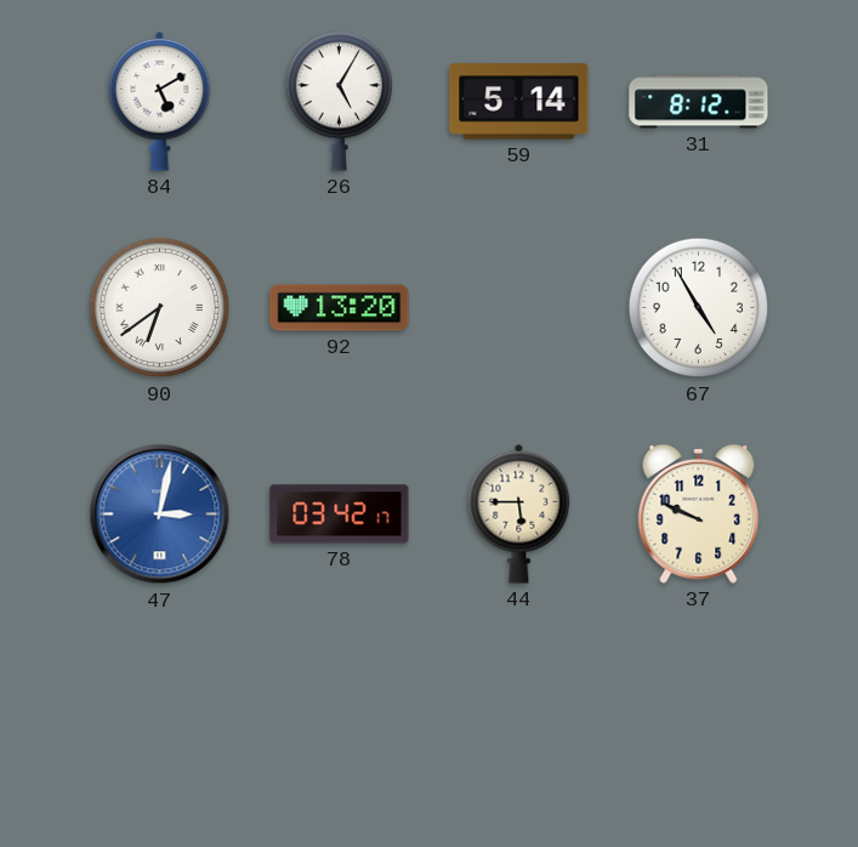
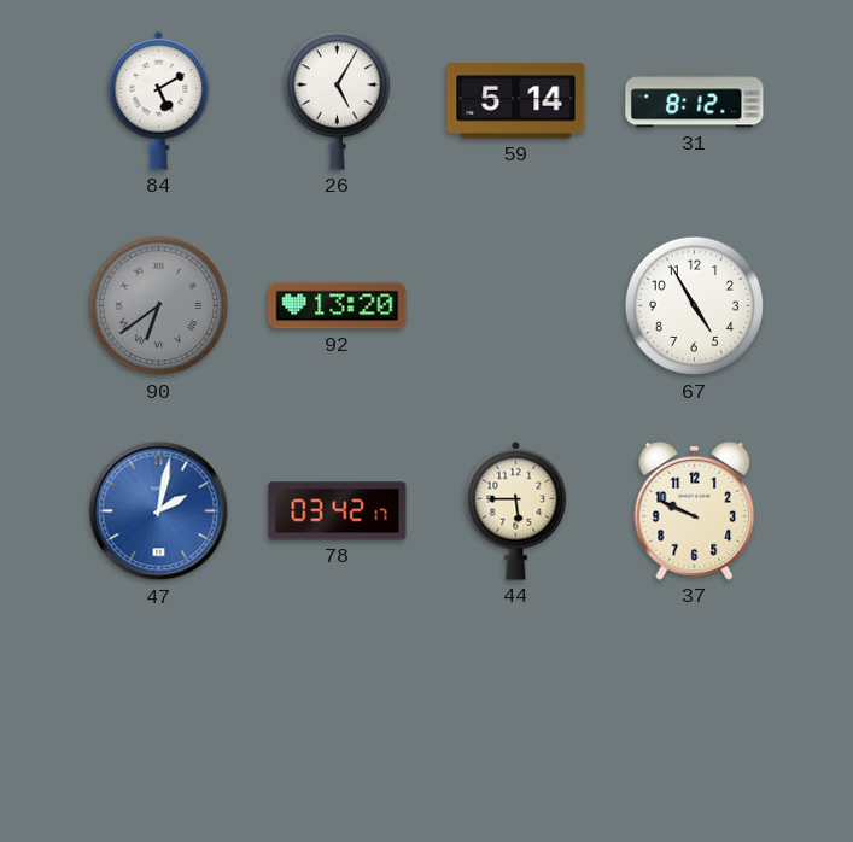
90 dial: white -> grey (159, 306)
47: 3:02 -> 2:02 (159, 511)
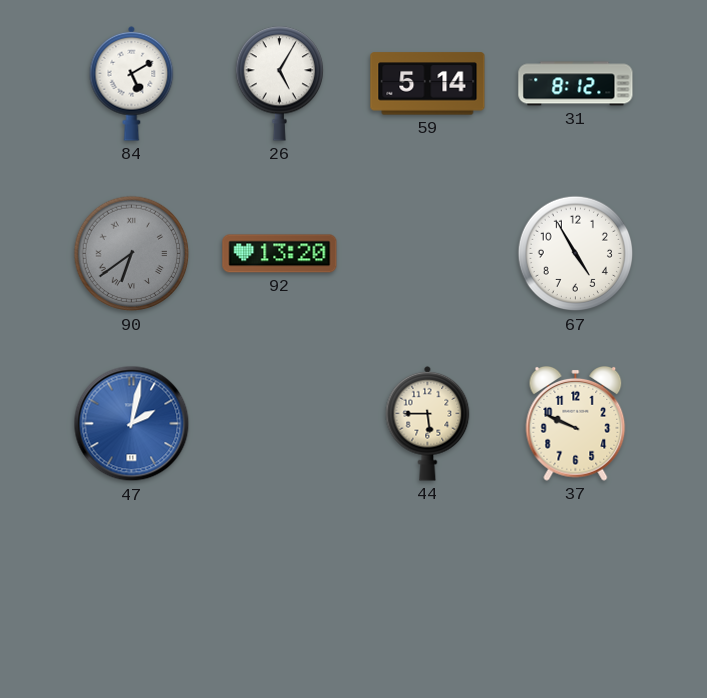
78: 03:42 -> none (338, 511)
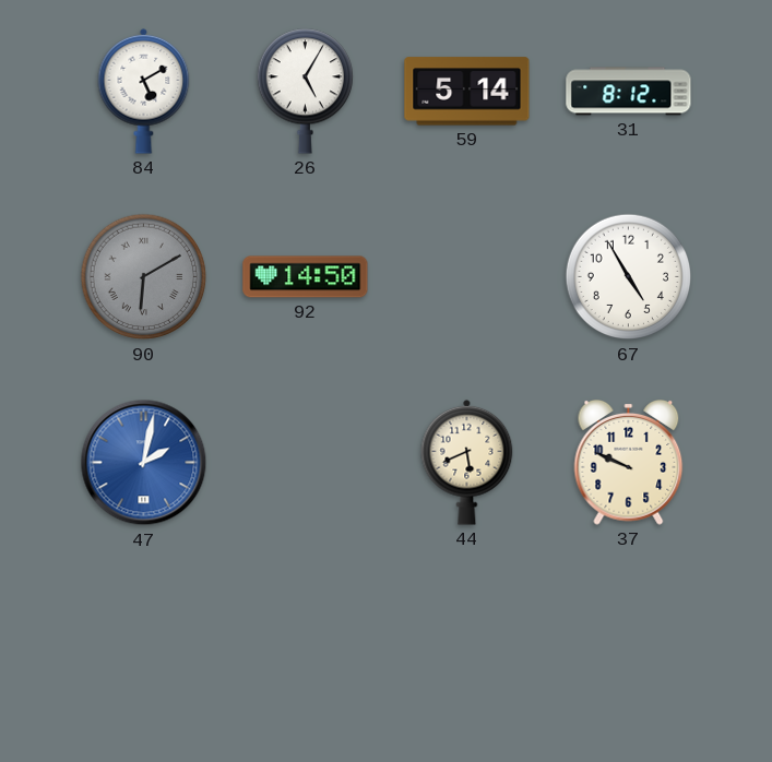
90: 6:39 -> 6:10 (144, 277)
92: 13:20 -> 14:50 (306, 277)
44: 5:45 -> 5:41 (467, 462)
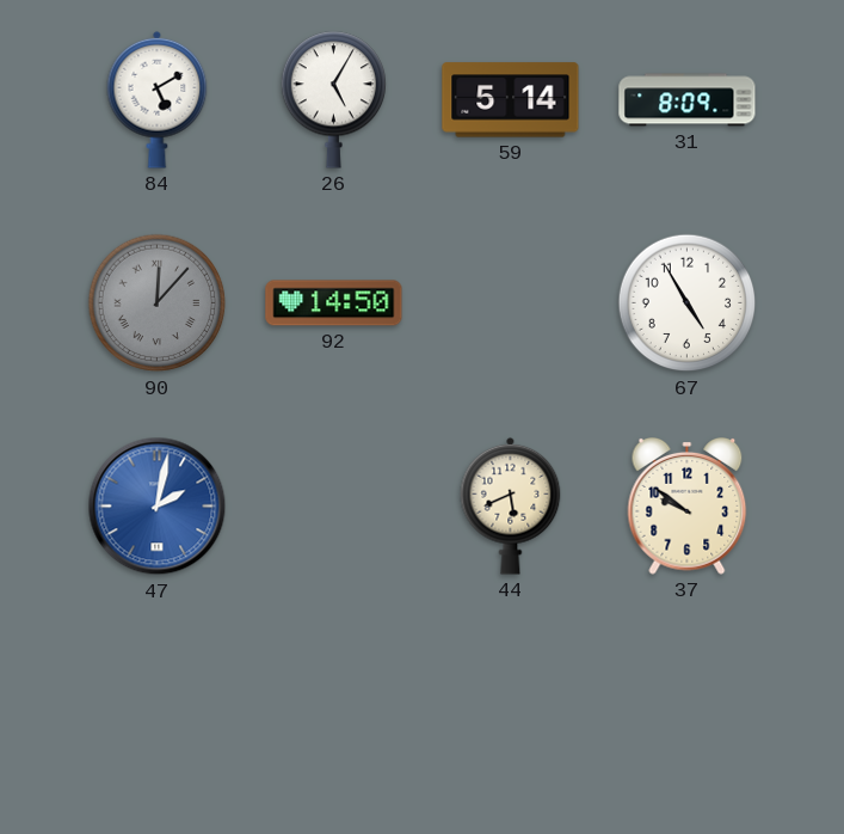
31: 8:12 -> 8:09 (688, 100)
90: 6:10 -> 12:07 (158, 303)
37: 9:49 -> 9:51 (688, 507)
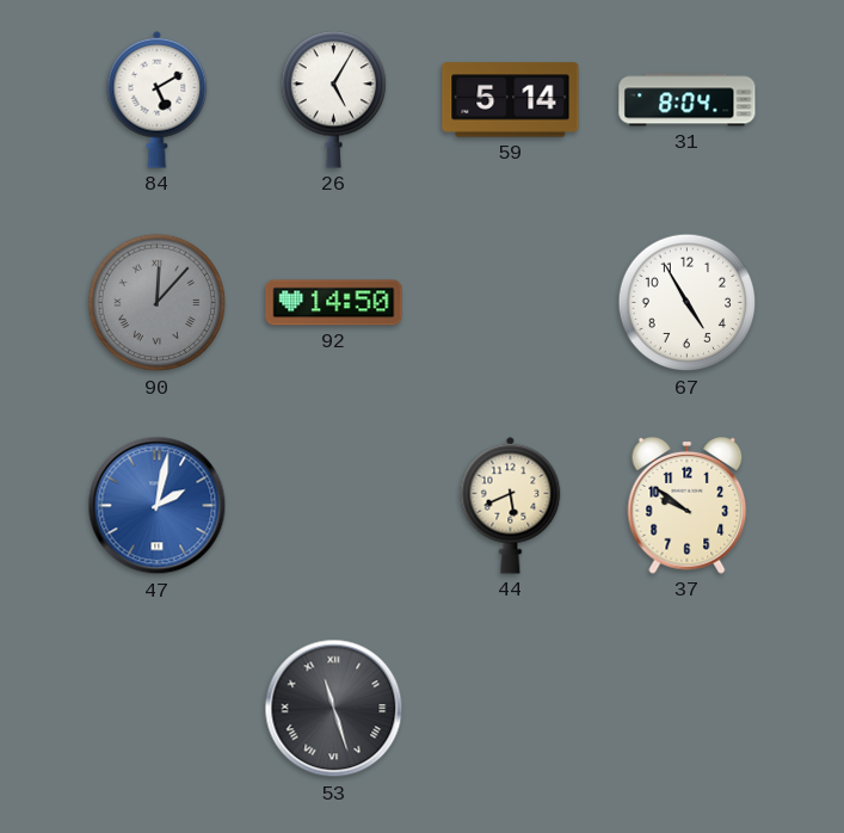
31: 8:09 -> 8:04 (688, 100)
53: none -> 11:27 (334, 709)
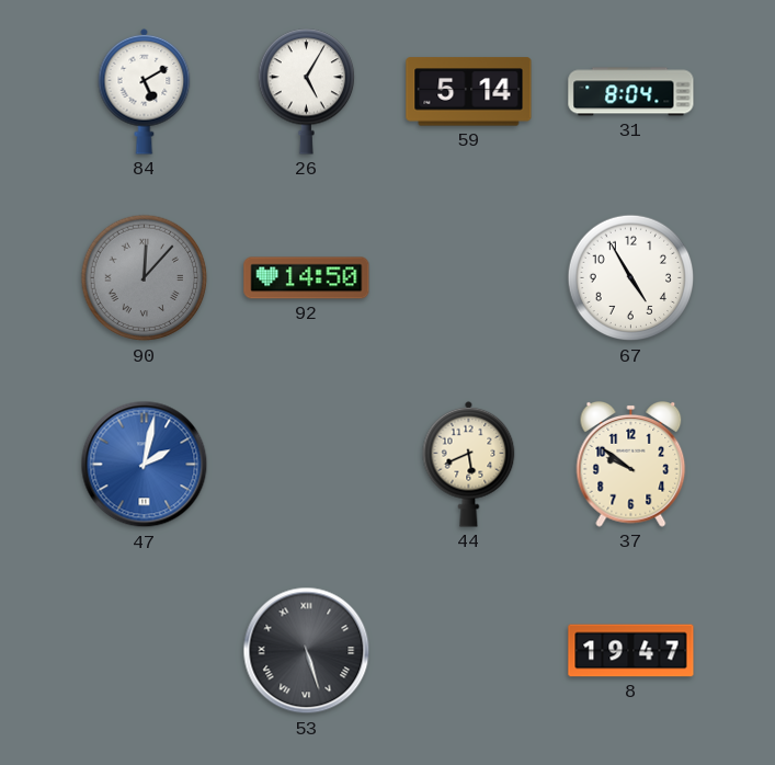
53: 11:27 -> 5:27 (307, 651)
8: none -> 19:47 (631, 651)
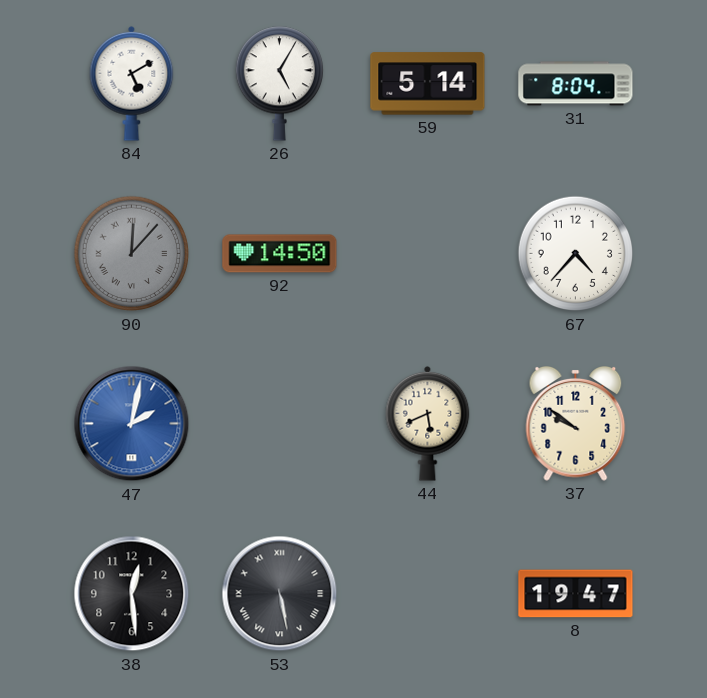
67: 4:55 -> 4:37 (576, 254)
38: none -> 12:29 (132, 594)
53: 5:27 -> 5:28 (280, 594)
